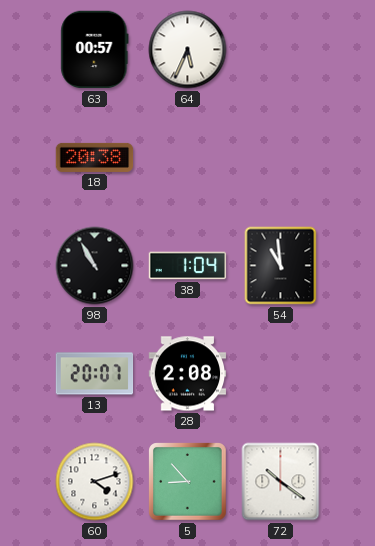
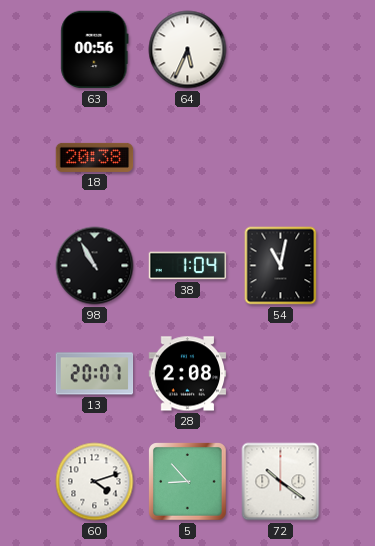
63: 00:57 -> 00:56 (95, 50)
54: 10:59 -> 11:02 (281, 266)
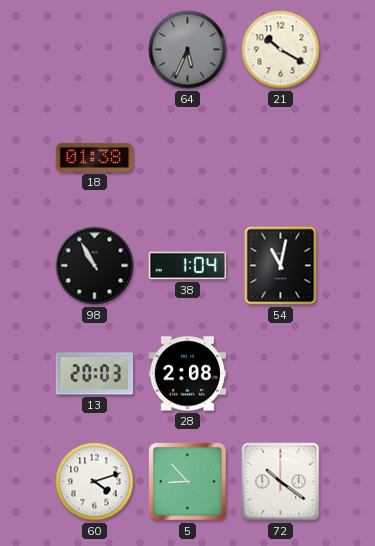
63: 00:56 -> none (95, 50)
64 dial: white -> grey (188, 50)
21: none -> 10:20 (281, 50)
18: 20:38 -> 01:38 (95, 157)
13: 20:07 -> 20:03 (95, 374)
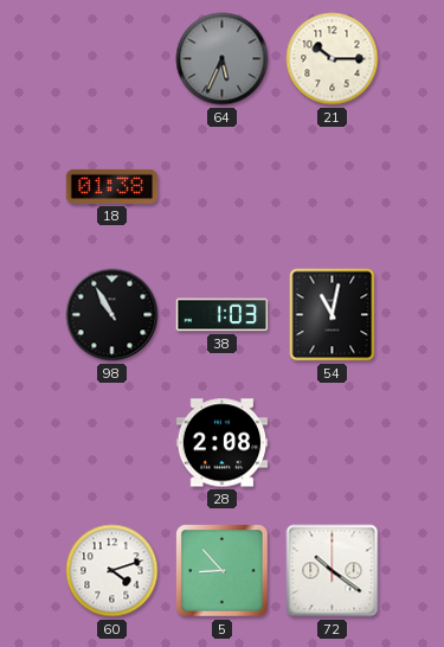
21: 10:20 -> 10:15 (333, 59)
38: 1:04 -> 1:03 (223, 315)
13: 20:03 -> none (95, 374)
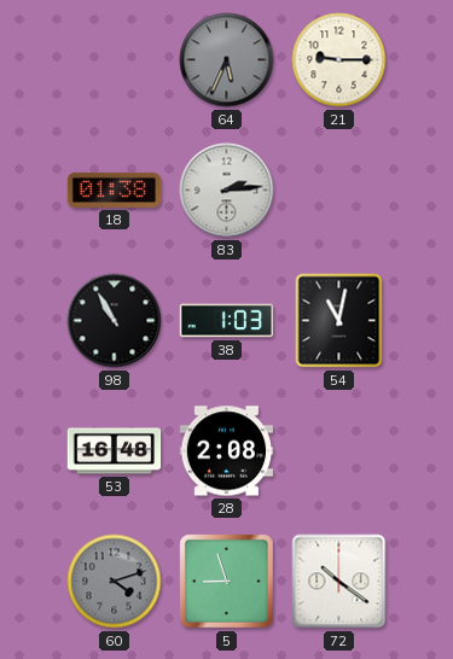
21: 10:15 -> 9:15 (339, 60)
83: none -> 2:14 (227, 191)
53: none -> 16:48 (115, 451)
60 dial: white -> grey (115, 582)
5: 8:53 -> 8:57 (227, 582)
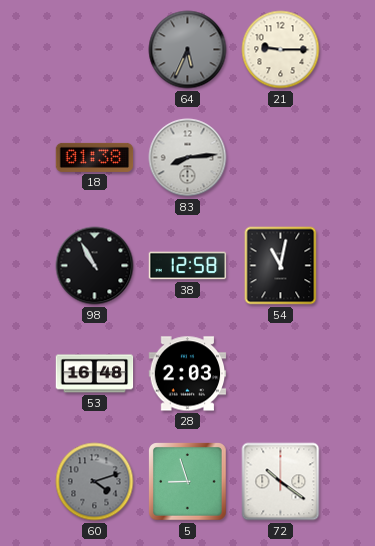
83: 2:14 -> 8:14 (188, 158)
38: 1:03 -> 12:58 (188, 266)
28: 2:08 -> 2:03 (188, 374)
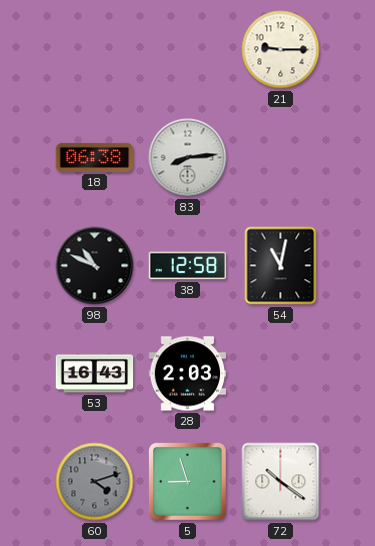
64: 5:34 -> none (188, 50)
18: 01:38 -> 06:38 (95, 157)
98: 10:55 -> 10:49 (95, 266)
53: 16:48 -> 16:43 (95, 374)
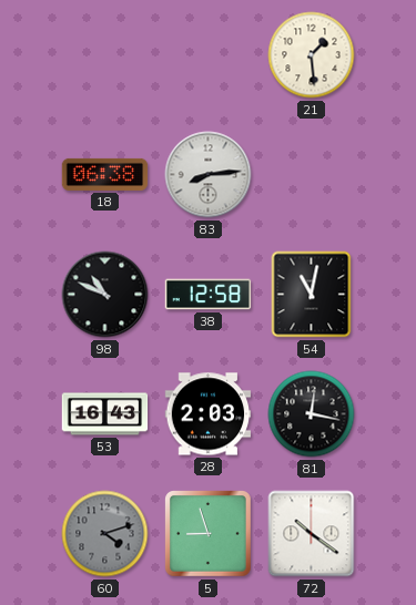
21: 9:15 -> 1:29 (312, 55)
81: none -> 12:17 (312, 414)
